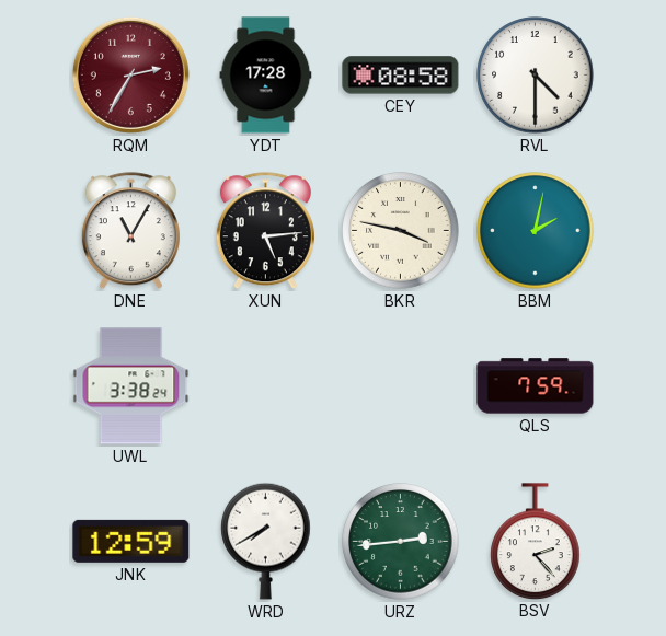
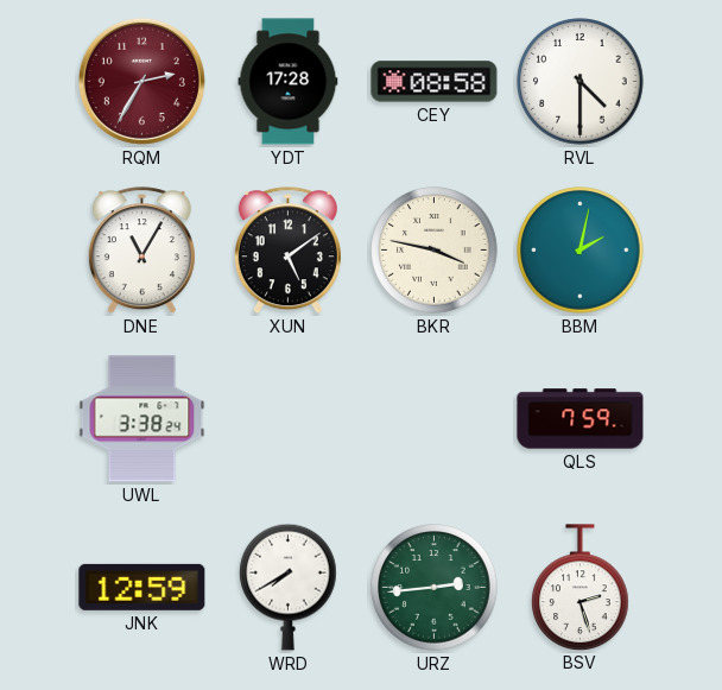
XUN: 5:14 -> 5:09 (287, 251)
BSV: 2:23 -> 2:27 (581, 587)
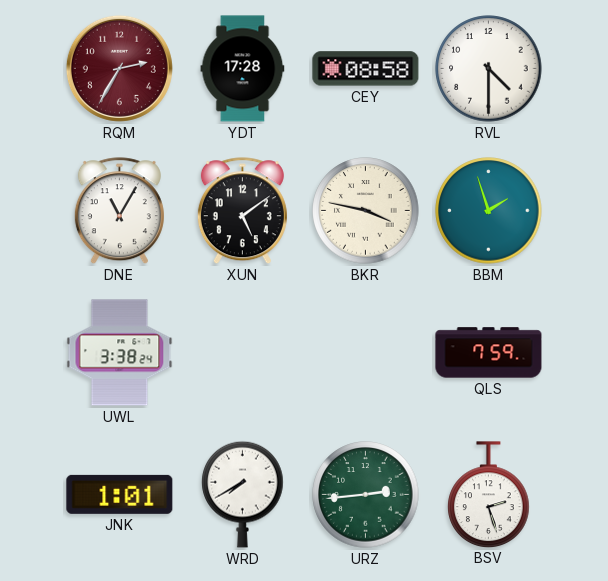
BBM: 2:02 -> 1:57 (489, 211)
JNK: 12:59 -> 1:01 (120, 494)
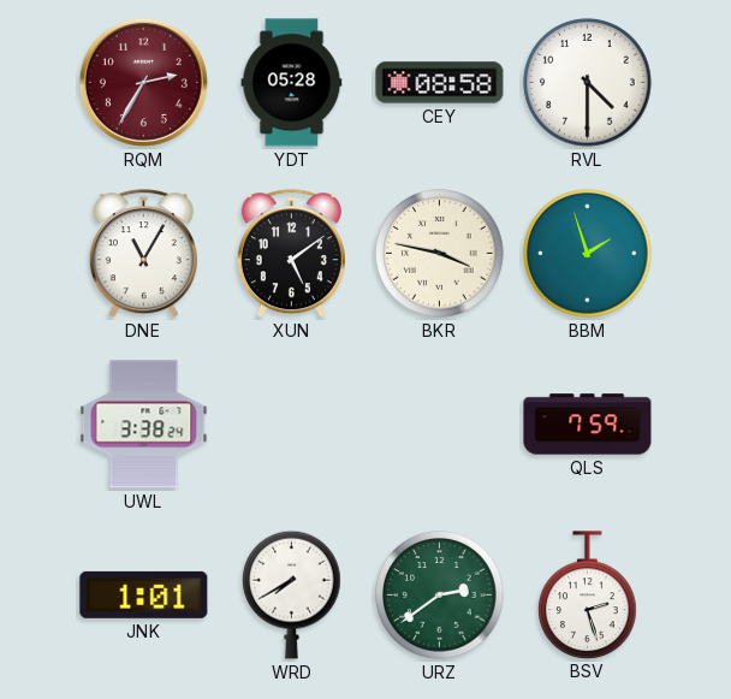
YDT: 17:28 -> 05:28 (292, 83)
URZ: 2:44 -> 2:39 (440, 596)
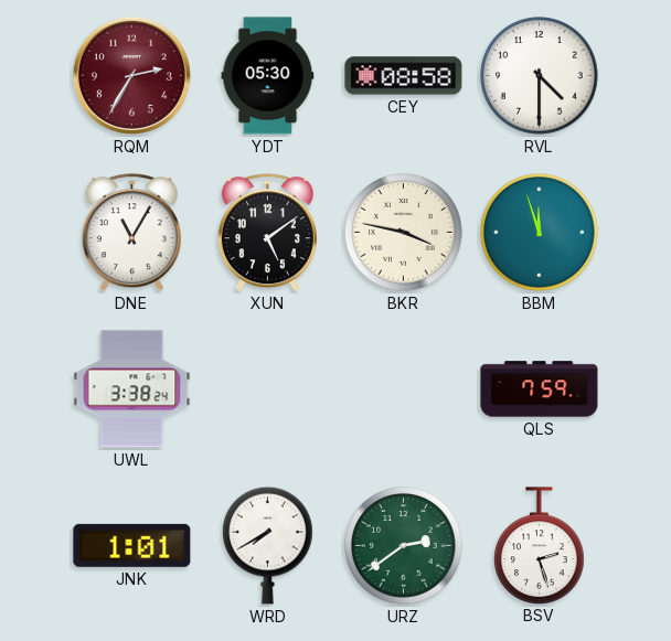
YDT: 05:28 -> 05:30 (268, 76)
BBM: 1:57 -> 11:57 (540, 233)
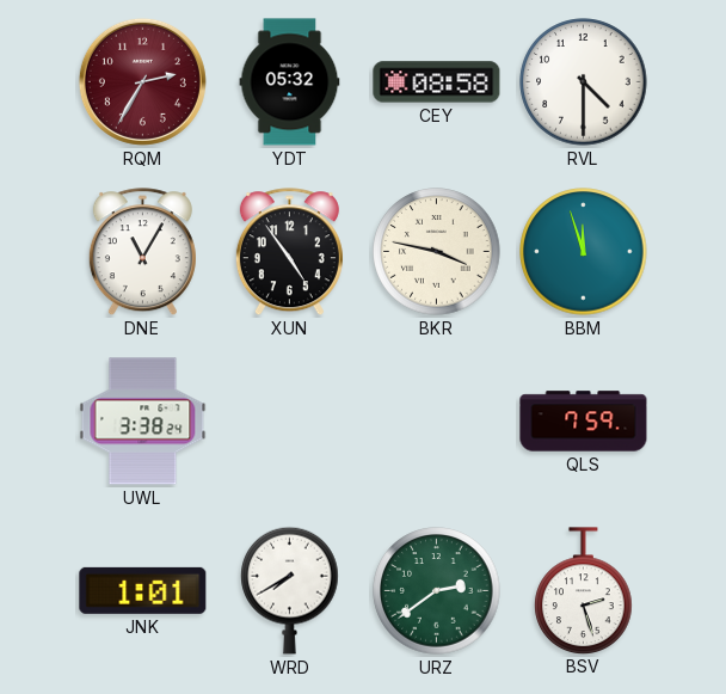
YDT: 05:30 -> 05:32 (290, 82)
XUN: 5:09 -> 4:54 (289, 252)
